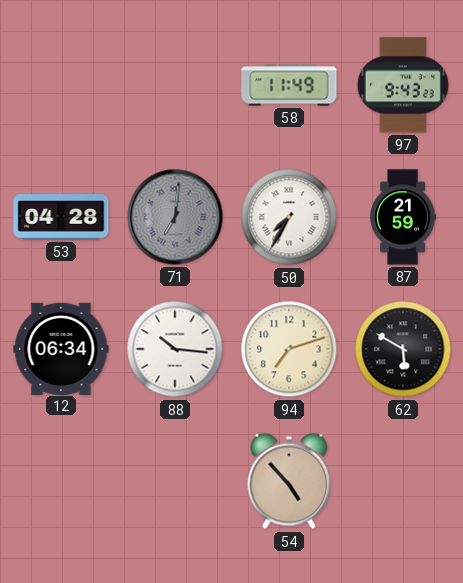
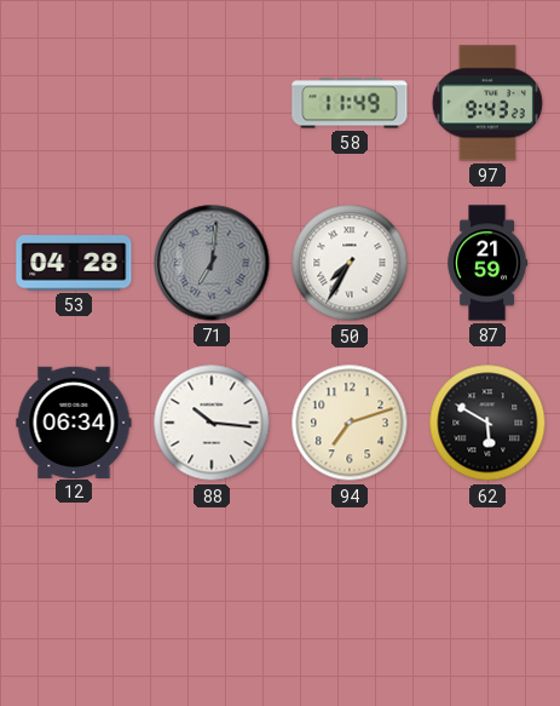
54: 4:53 -> none (289, 481)
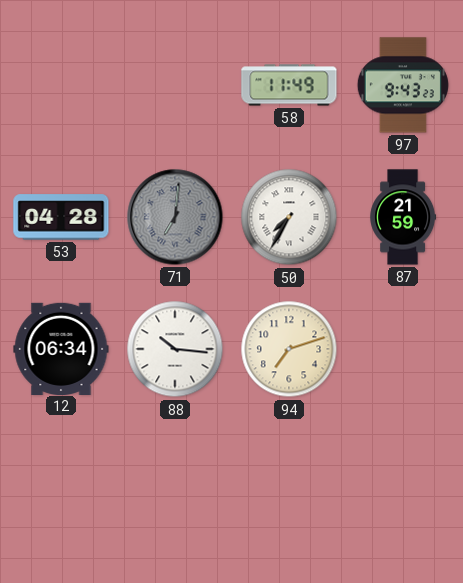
62: 5:50 -> none (487, 423)
